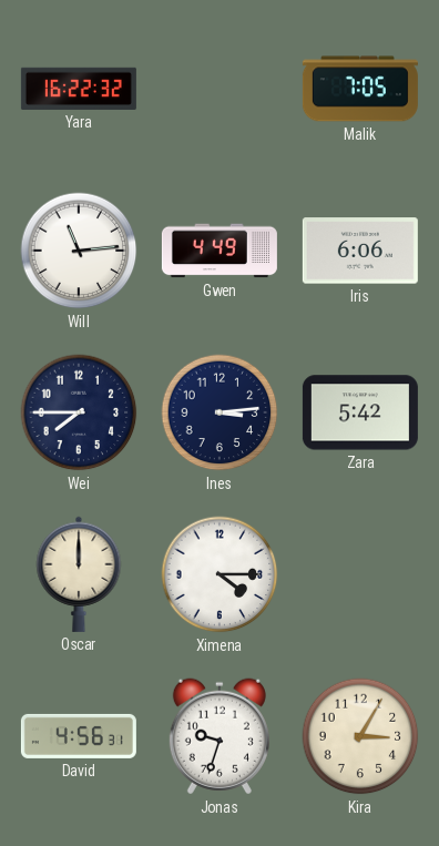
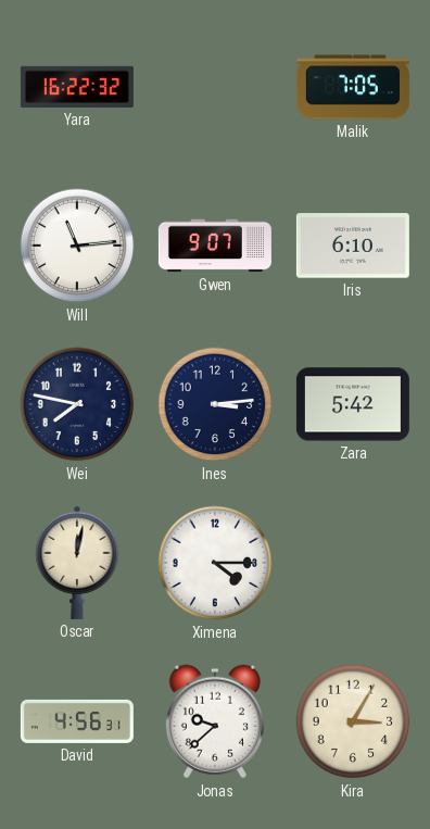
Gwen: 4:49 -> 9:07 (215, 246)
Iris: 6:06 -> 6:10 (353, 246)
Wei: 7:45 -> 7:47 (77, 404)
Oscar: 12:00 -> 12:02 (77, 563)
Jonas: 9:33 -> 9:38 (215, 721)
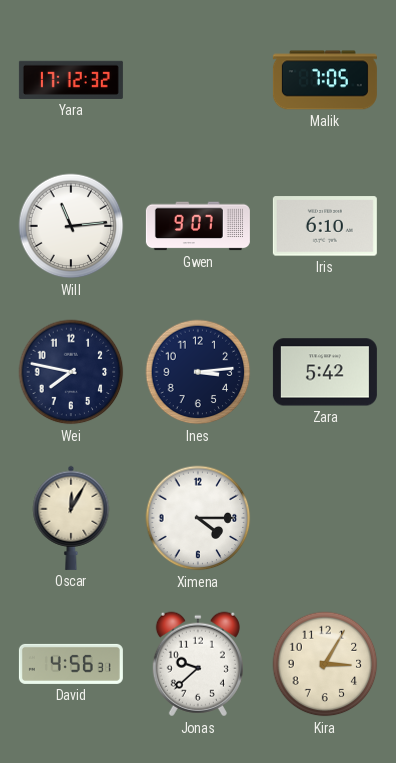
Yara: 16:22 -> 17:12 (71, 80)
Oscar: 12:02 -> 12:05 (71, 518)
